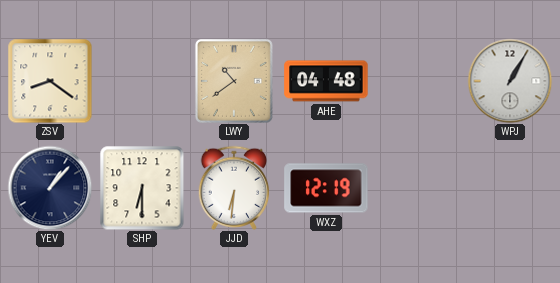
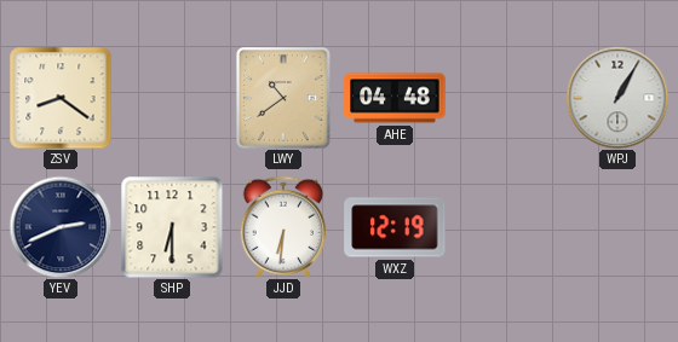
YEV: 1:07 -> 2:41 (61, 227)
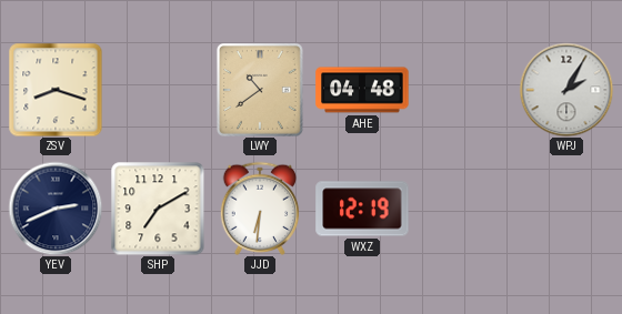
ZSV: 8:21 -> 8:18 (56, 90)
WPJ: 1:05 -> 2:05 (566, 90)
SHP: 6:30 -> 7:10 (158, 209)
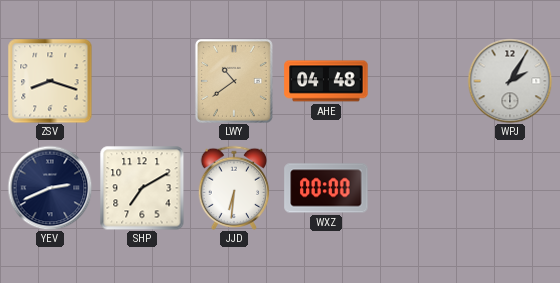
WXZ: 12:19 -> 00:00 (326, 188)
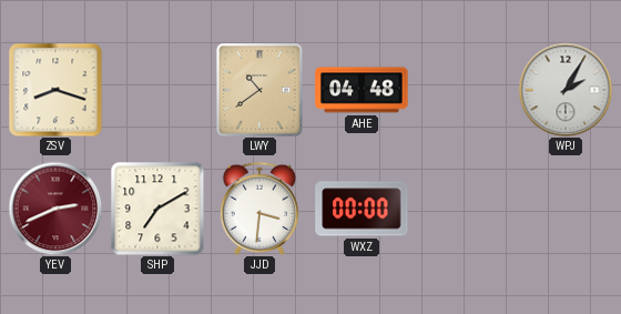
YEV dial: navy -> burgundy (55, 209)
JJD: 6:31 -> 3:31 (259, 209)
